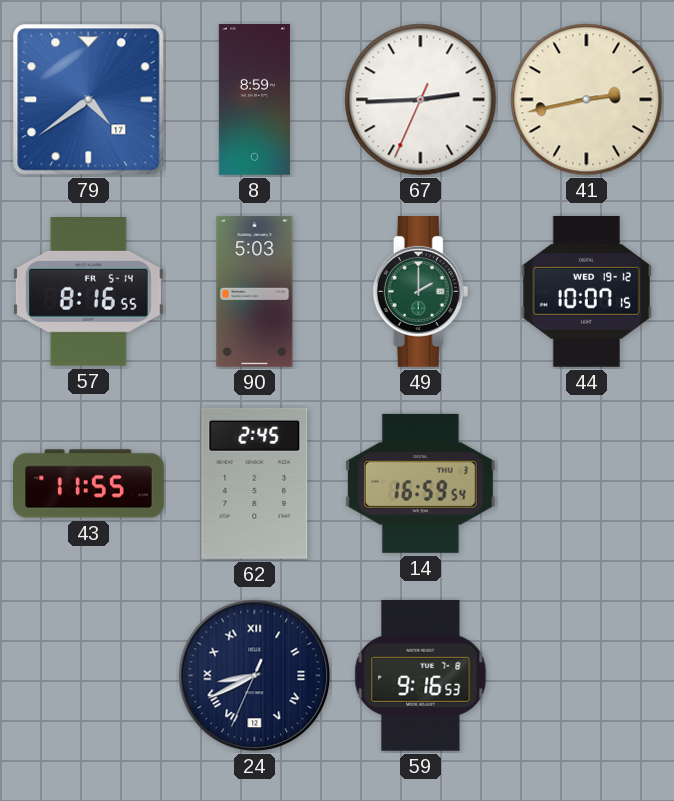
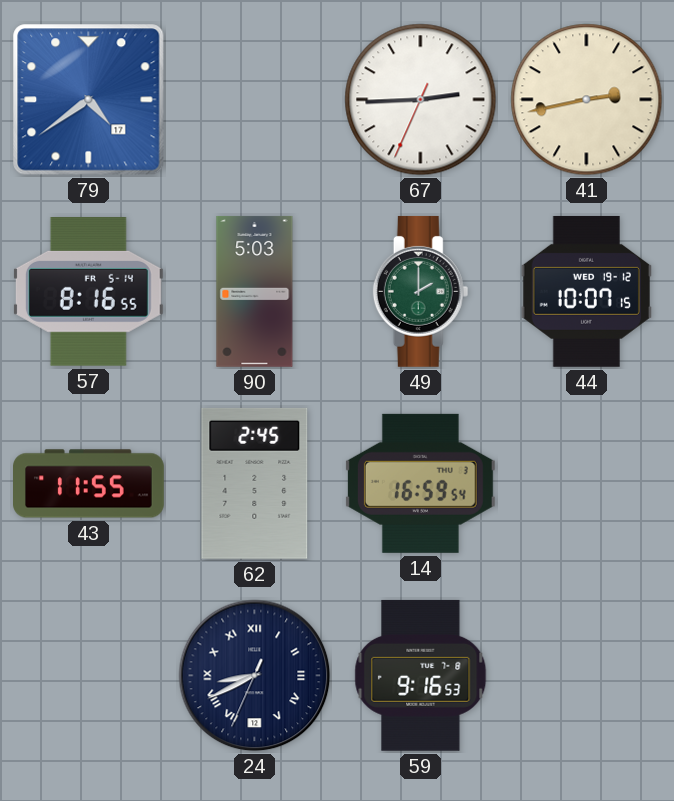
8: 8:59 -> none (254, 100)
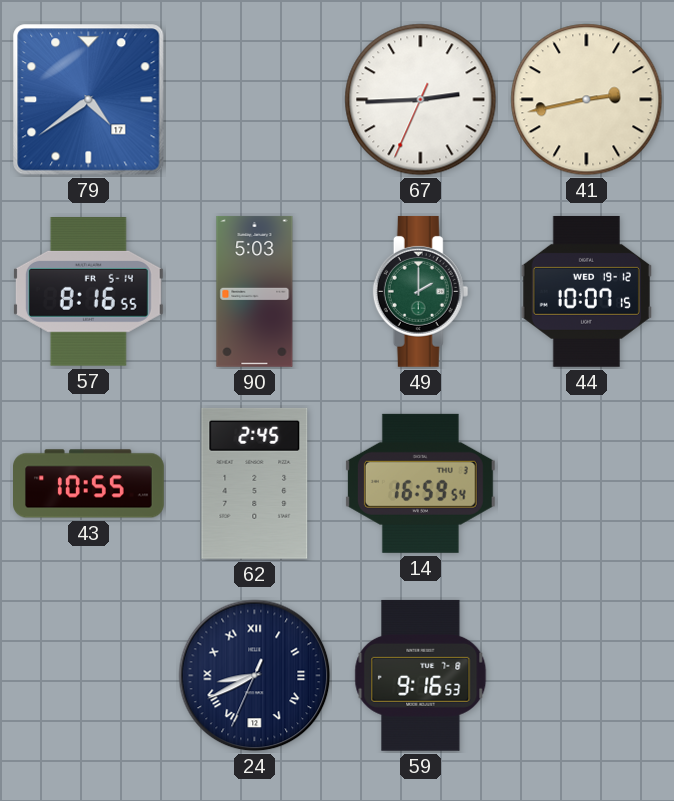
43: 11:55 -> 10:55 (89, 484)
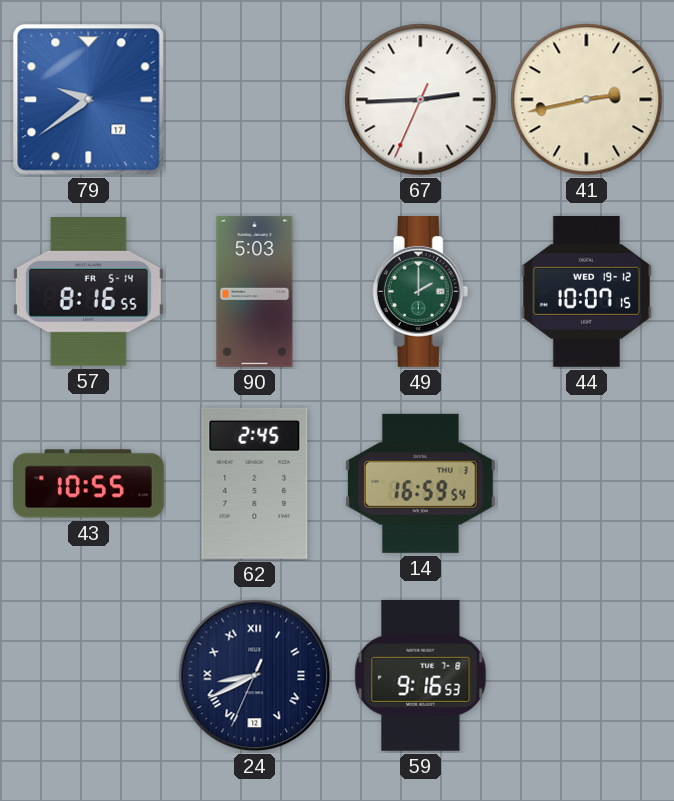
79: 4:39 -> 9:39 (89, 100)
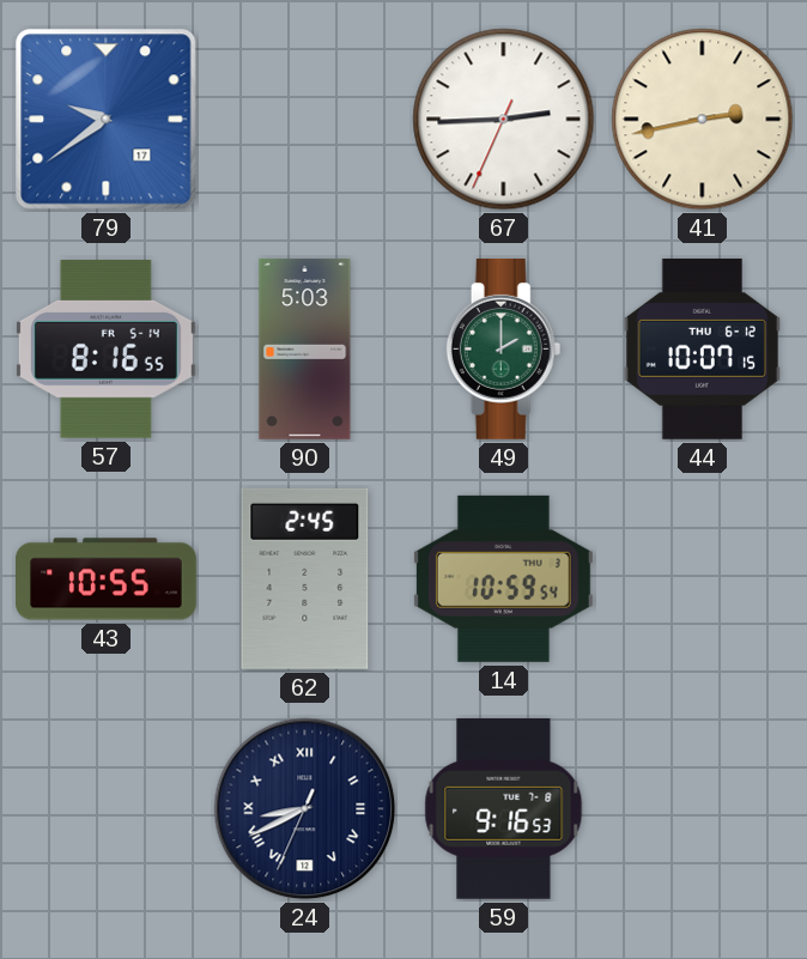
44 date: WED 19-12 -> THU 6-12 (702, 348)
14: 16:59 -> 10:59 (503, 578)
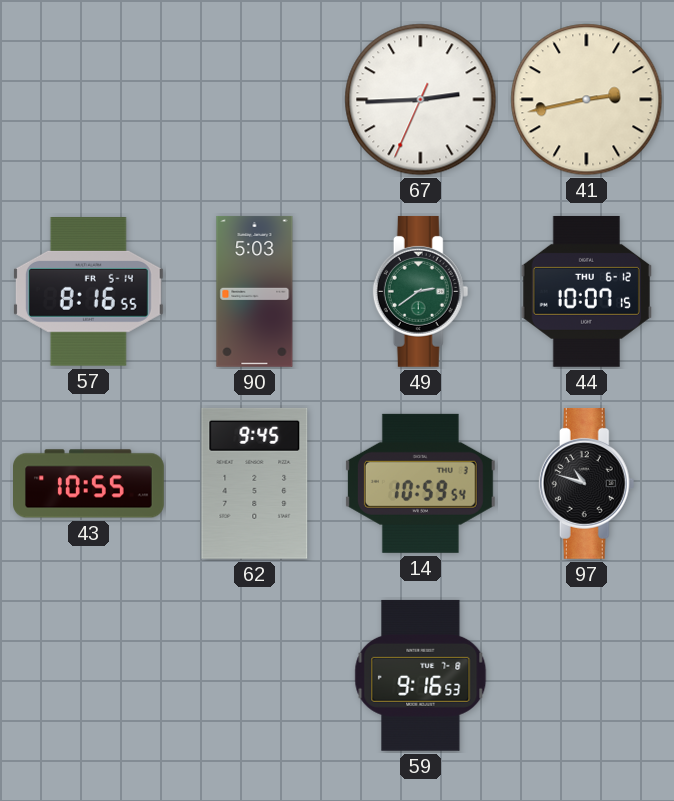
79: 9:39 -> none (107, 120)
49: 2:00 -> 2:39 (421, 291)
62: 2:45 -> 9:45 (255, 483)
97: none -> 10:48 (587, 483)
24: 8:40 -> none (305, 809)
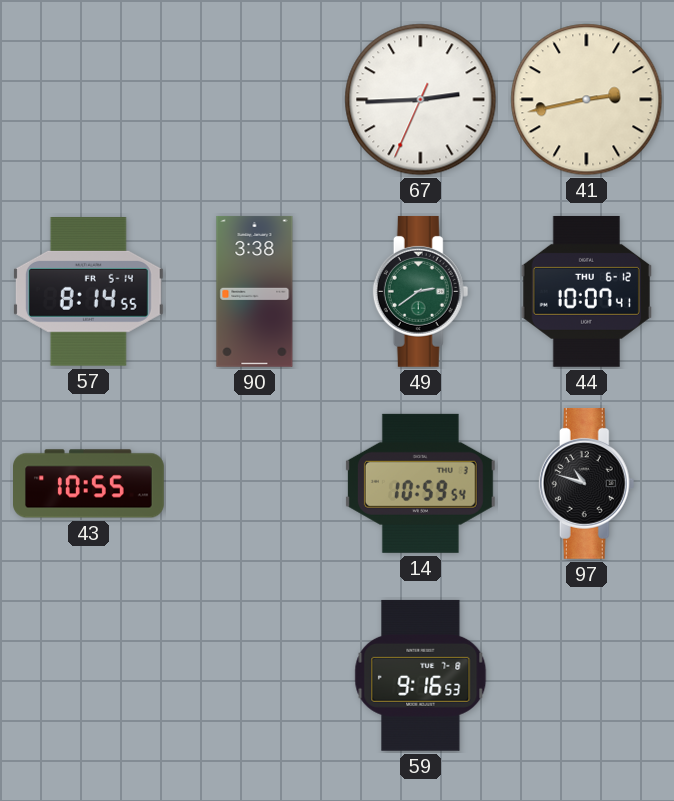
57: 8:16 -> 8:14 (88, 292)
90: 5:03 -> 3:38 (255, 292)
44: 10:07:15 -> 10:07:41 (586, 291)
62: 9:45 -> none (255, 483)
